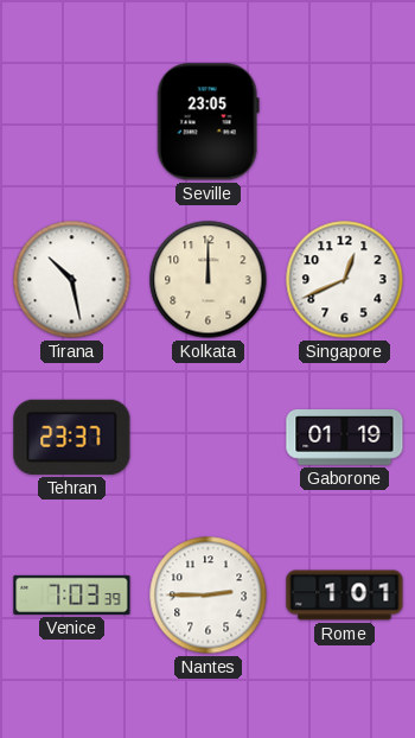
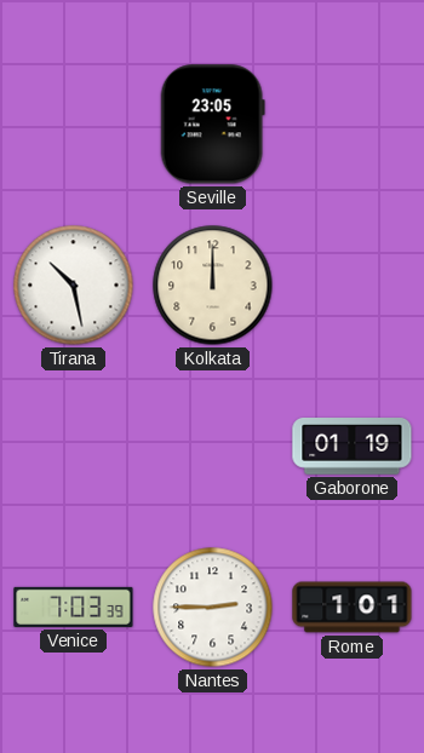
Singapore: 12:41 -> none (345, 280)
Tehran: 23:37 -> none (72, 437)
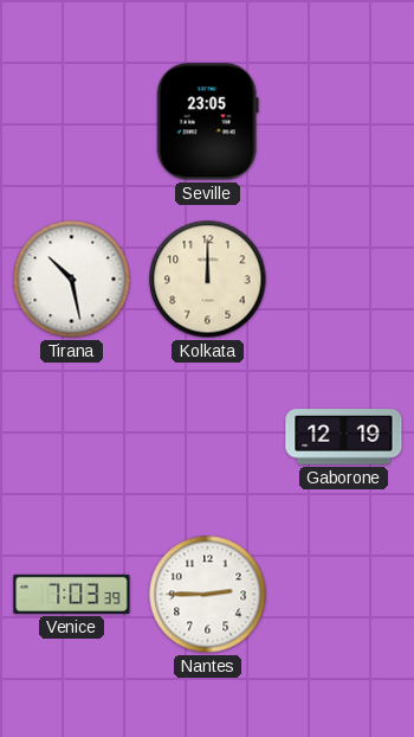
Gaborone: 01:19 -> 12:19 (344, 437)
Rome: 1:01 -> none (353, 608)
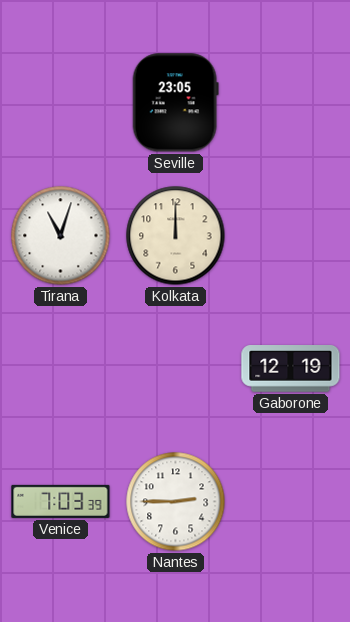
Tirana: 10:28 -> 11:03 (61, 236)
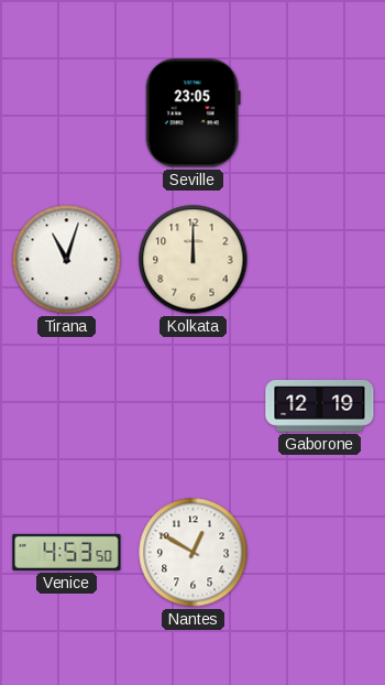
Venice: 7:03 -> 4:53 (67, 552)
Nantes: 2:45 -> 12:50 (194, 553)
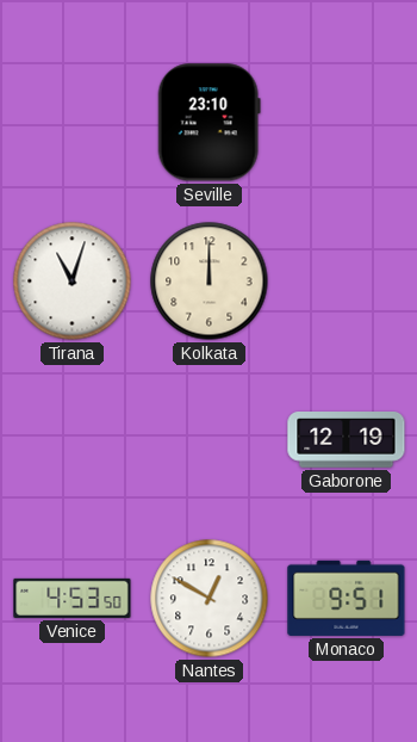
Seville: 23:05 -> 23:10 (208, 123)
Monaco: none -> 9:51 (347, 598)
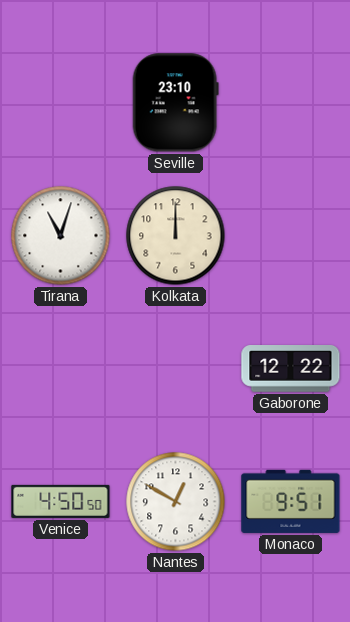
Gaborone: 12:19 -> 12:22 (291, 369)
Venice: 4:53 -> 4:50 (61, 501)
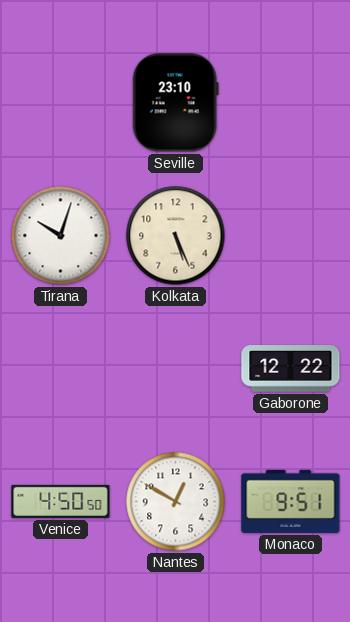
Tirana: 11:03 -> 10:03 (61, 236)
Kolkata: 12:00 -> 5:26 (176, 236)
